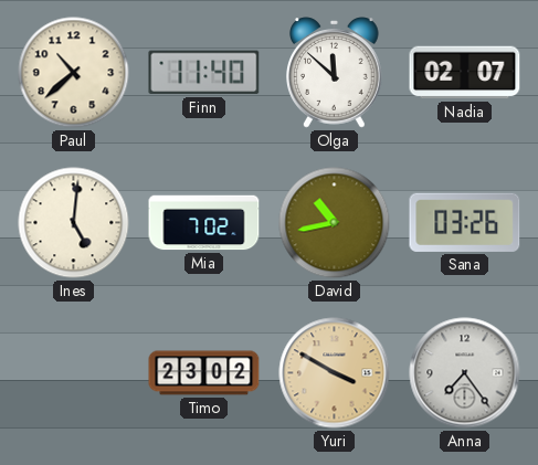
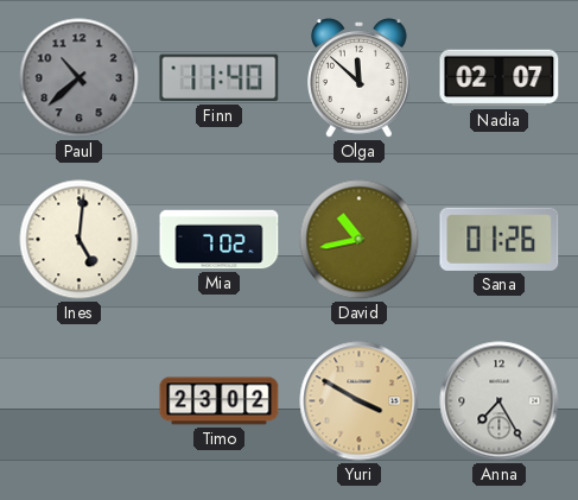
Paul dial: cream -> grey (80, 78)
Sana: 03:26 -> 01:26 (500, 239)
Anna: 7:24 -> 7:25 (500, 401)
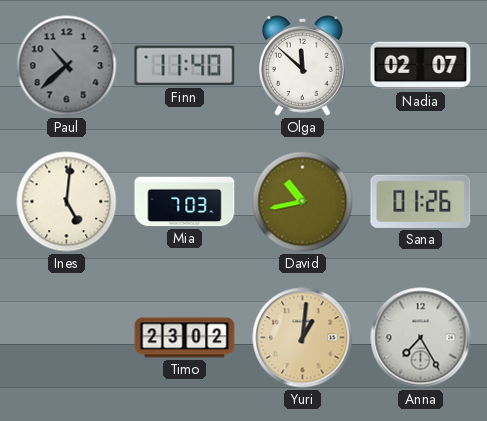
Mia: 7:02 -> 7:03 (185, 202)
Yuri: 3:50 -> 1:01 (303, 338)
